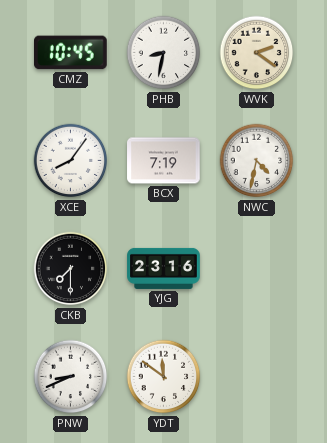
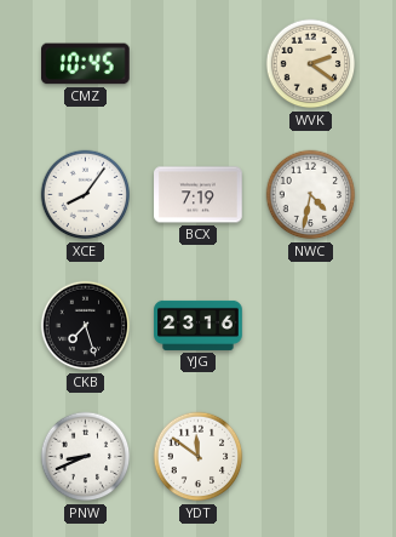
PHB: 8:32 -> none (164, 53)
CKB: 7:30 -> 7:27 (86, 326)
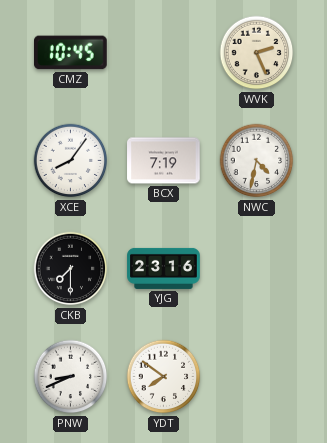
WVK: 2:21 -> 2:26 (257, 53)
CKB: 7:27 -> 7:30 (71, 269)
YDT: 11:51 -> 7:51 (164, 377)
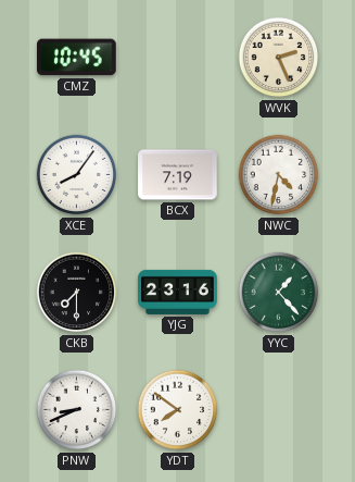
YYC: none -> 1:23 (279, 293)
